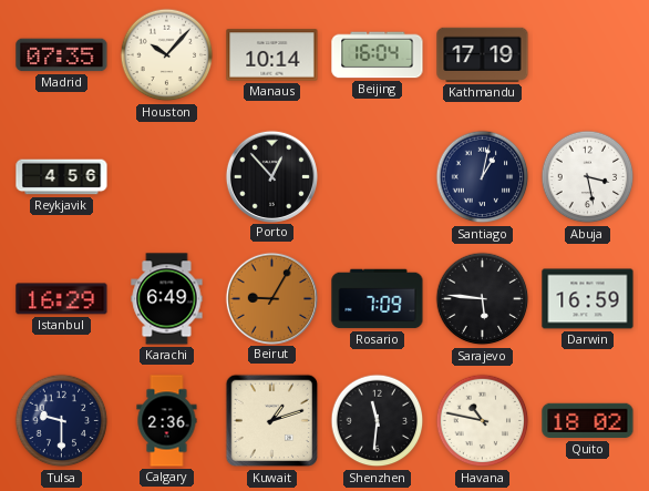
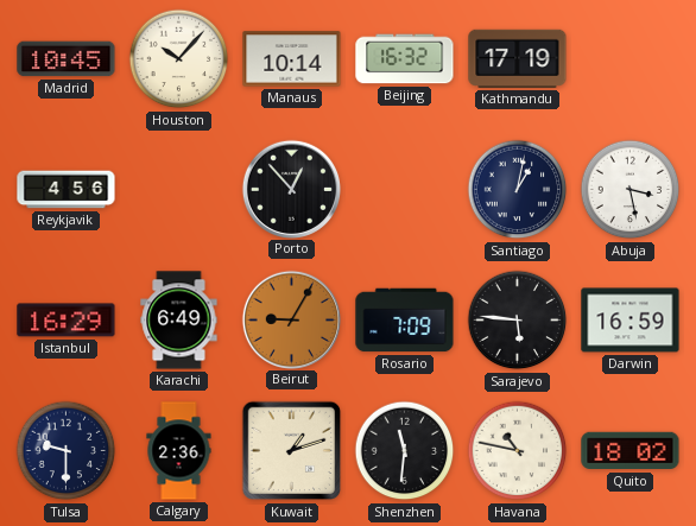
Madrid: 07:35 -> 10:45 (67, 59)
Beijing: 16:04 -> 16:32 (405, 59)
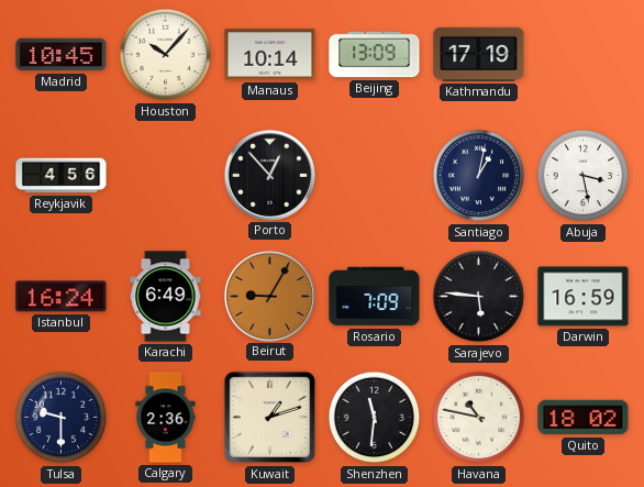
Beijing: 16:32 -> 13:09 (375, 55)
Istanbul: 16:29 -> 16:24 (62, 297)
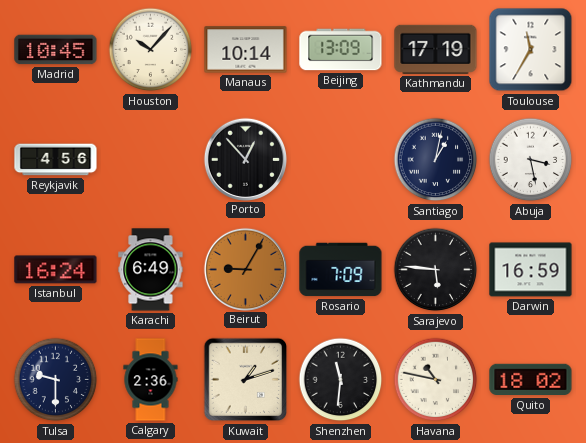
Toulouse: none -> 11:35 (531, 50)
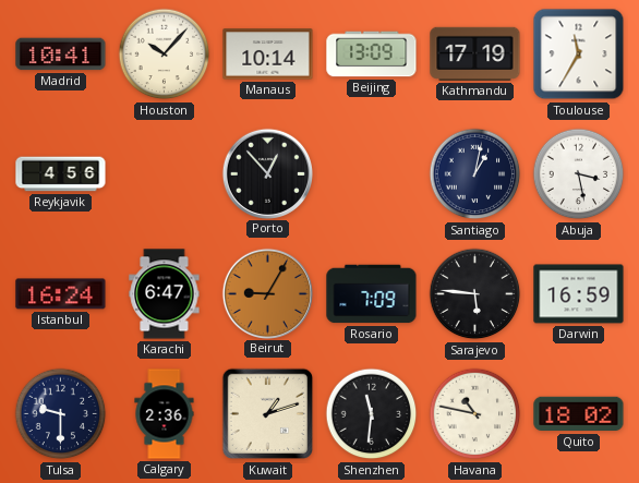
Madrid: 10:45 -> 10:41 (61, 55)
Karachi: 6:49 -> 6:47 (165, 294)
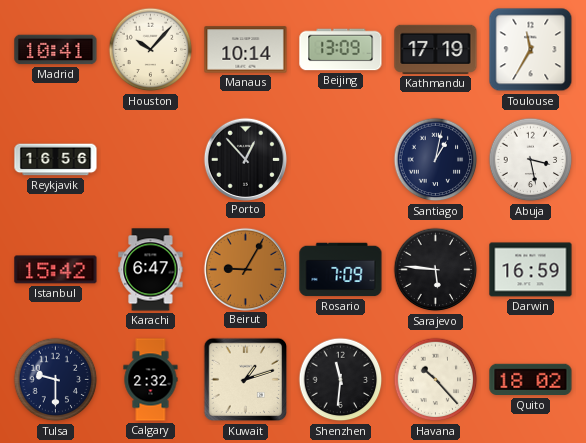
Reykjavik: 4:56 -> 16:56 (56, 160)
Istanbul: 16:24 -> 15:42 (56, 270)
Calgary: 2:36 -> 2:32 (151, 380)
Havana: 10:47 -> 10:23 (436, 380)
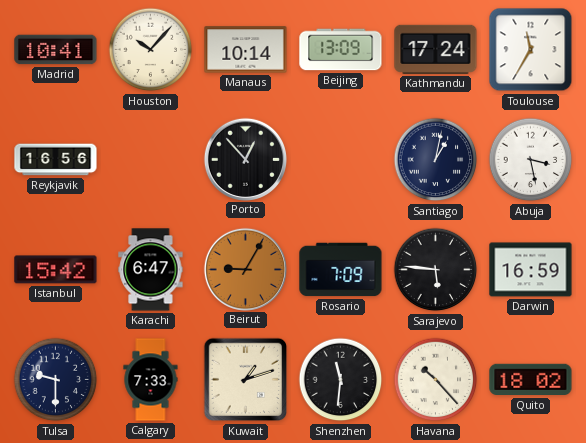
Kathmandu: 17:19 -> 17:24 (436, 49)
Calgary: 2:32 -> 7:33 (151, 380)
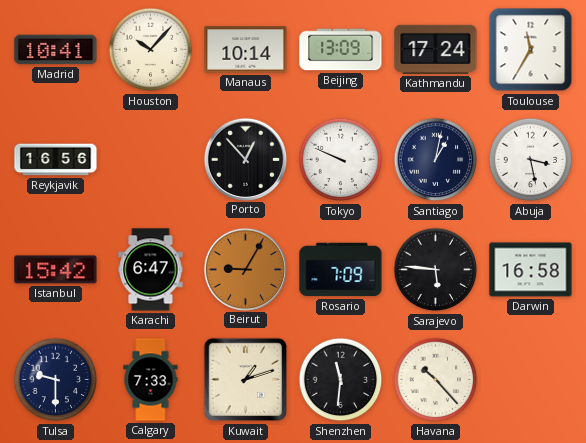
Tokyo: none -> 9:49 (341, 160)
Darwin: 16:59 -> 16:58 (531, 270)
Quito: 18:02 -> none (531, 380)
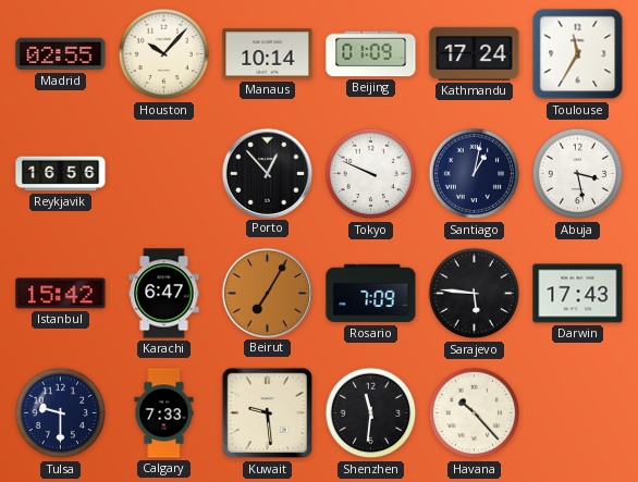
Madrid: 10:41 -> 02:55 (61, 54)
Beijing: 13:09 -> 01:09 (371, 54)
Beirut: 9:05 -> 7:05 (267, 293)
Darwin: 16:58 -> 17:43 (578, 294)
Kuwait: 1:12 -> 9:29 (268, 413)
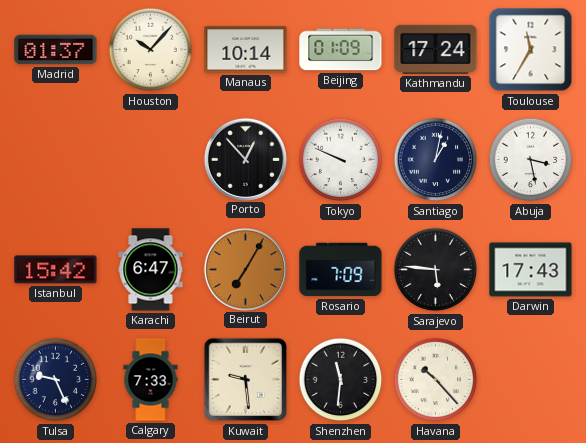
Madrid: 02:55 -> 01:37 (56, 50)
Reykjavik: 16:56 -> none (61, 174)
Tulsa: 9:30 -> 9:26 (56, 380)
